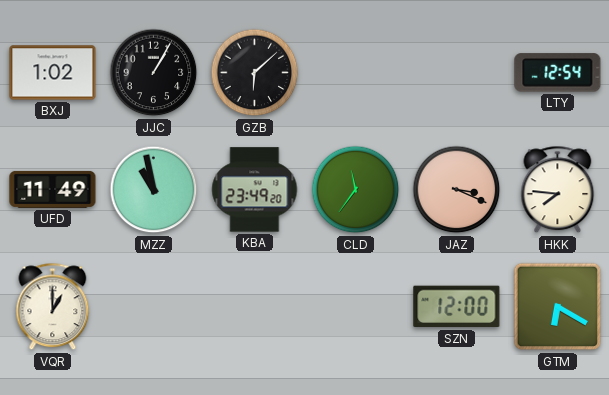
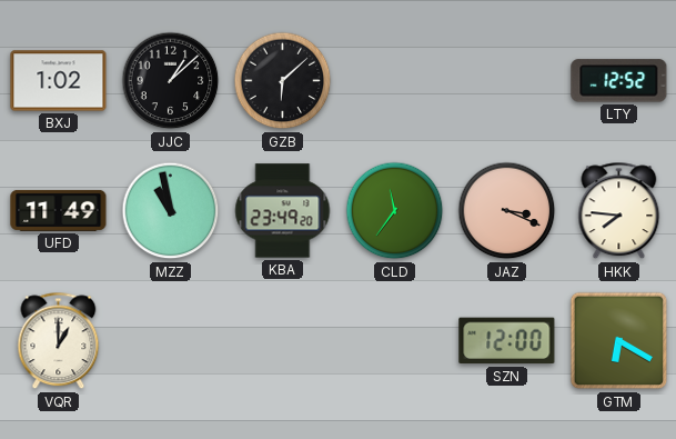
JJC: 1:05 -> 1:08 (171, 81)
LTY: 12:54 -> 12:52 (619, 81)
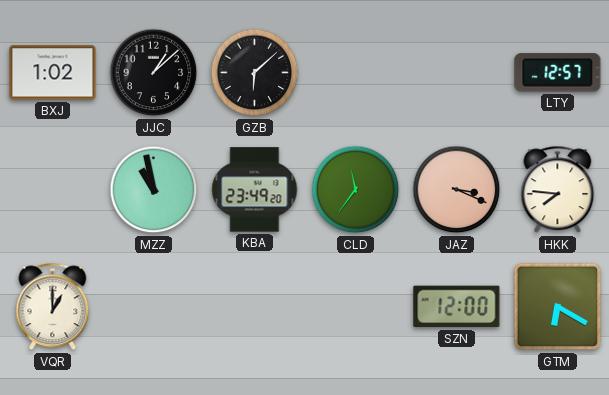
LTY: 12:52 -> 12:57 (558, 73)
UFD: 11:49 -> none (59, 210)
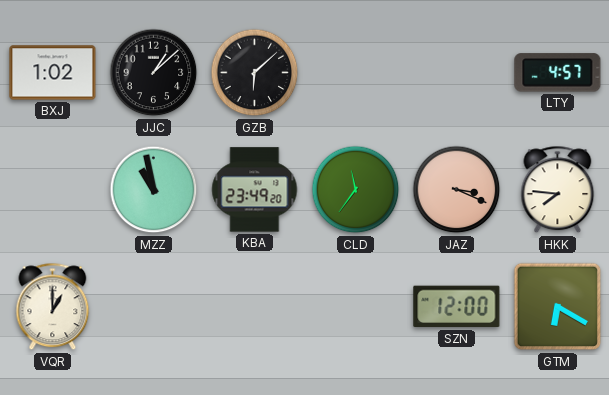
LTY: 12:57 -> 4:57 (558, 73)
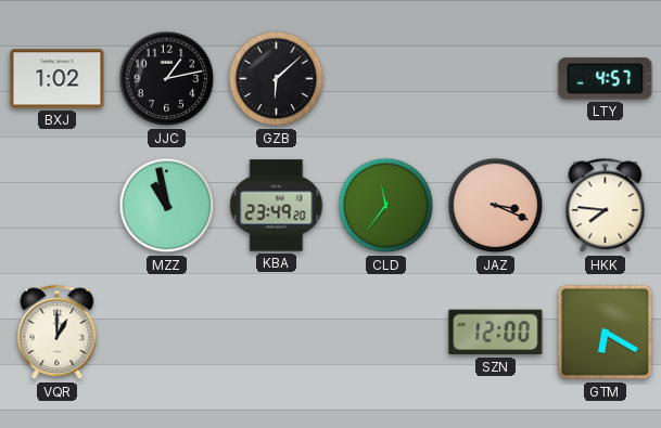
JJC: 1:08 -> 1:13 (167, 79)
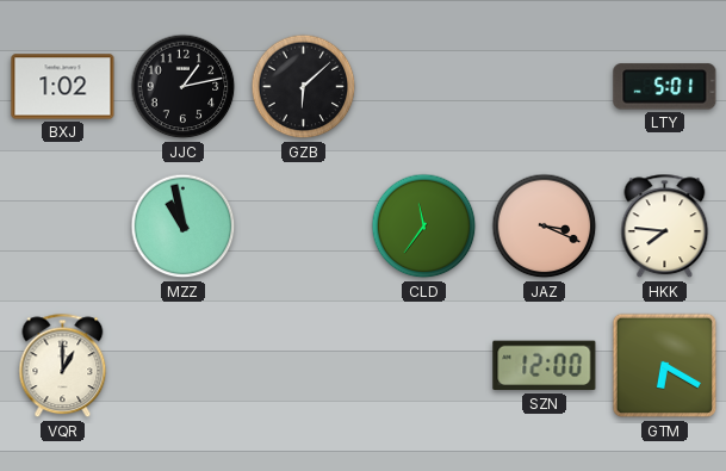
LTY: 4:57 -> 5:01 (665, 87)
KBA: 23:49 -> none (277, 206)
